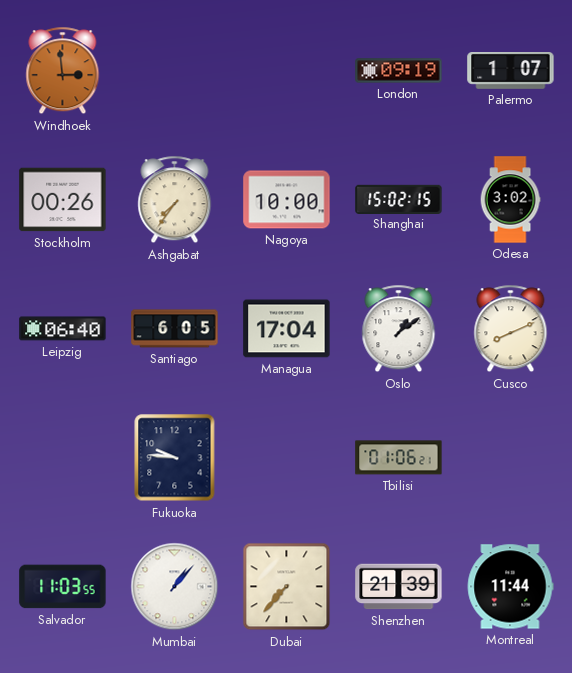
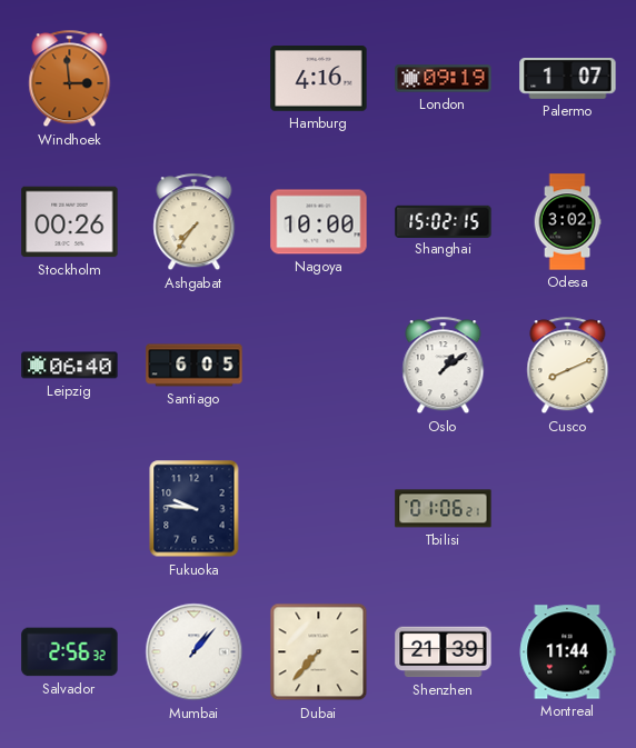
Hamburg: none -> 4:16 (319, 79)
Managua: 17:04 -> none (287, 329)
Salvador: 11:03 -> 2:56 (70, 652)
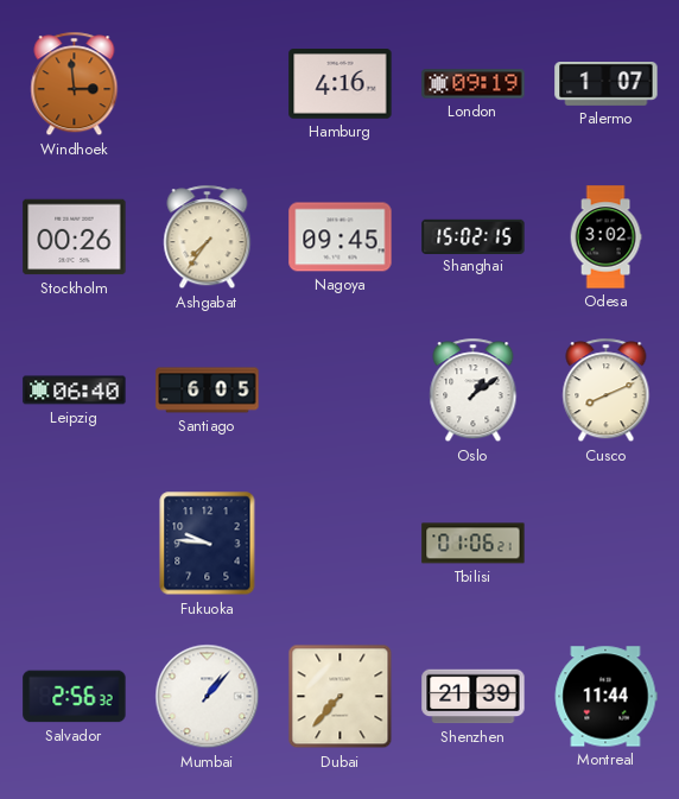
Nagoya: 10:00 -> 09:45 (341, 237)
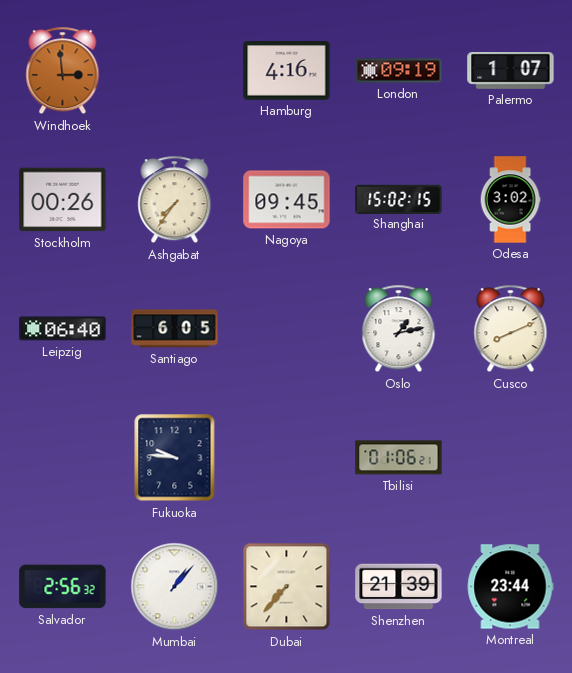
Oslo: 1:09 -> 1:13 (399, 329)
Montreal: 11:44 -> 23:44 (510, 587)
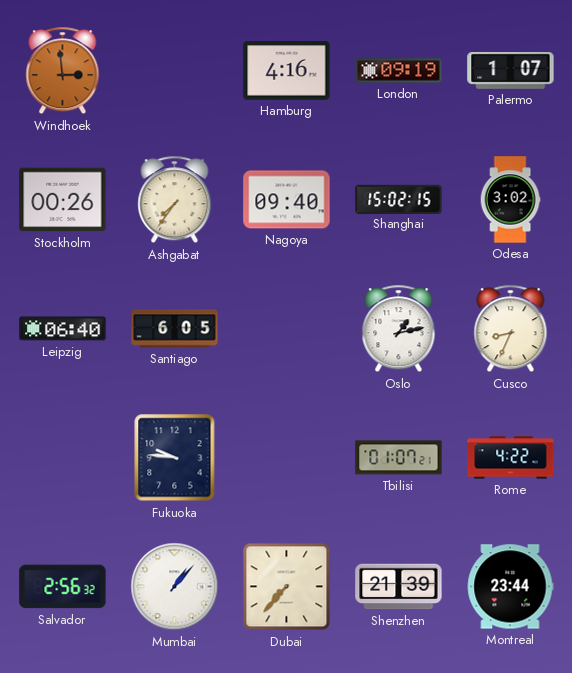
Nagoya: 09:45 -> 09:40 (287, 200)
Cusco: 8:11 -> 8:34 (511, 329)
Tbilisi: 01:06 -> 01:07 (399, 458)
Rome: none -> 4:22 (511, 458)
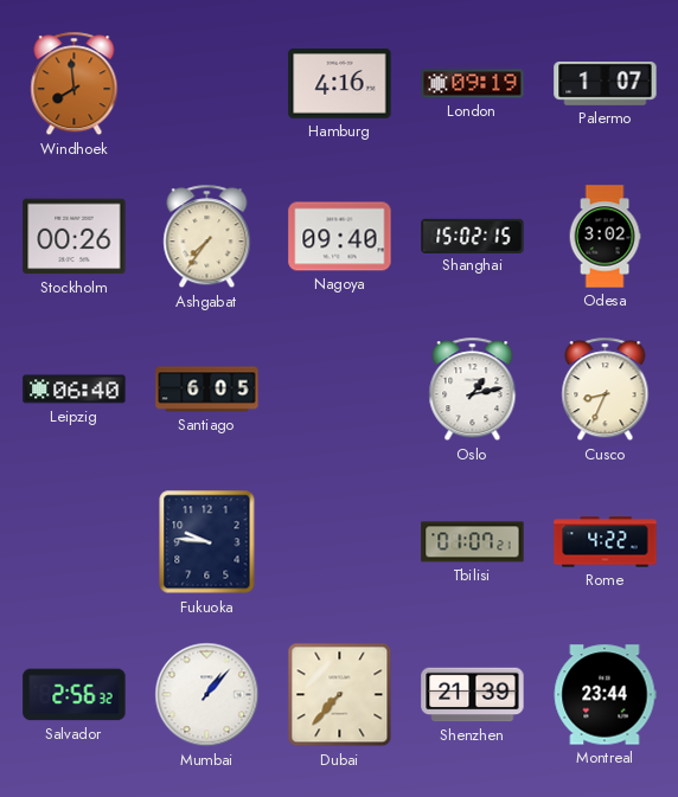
Windhoek: 2:59 -> 7:59 (75, 84)
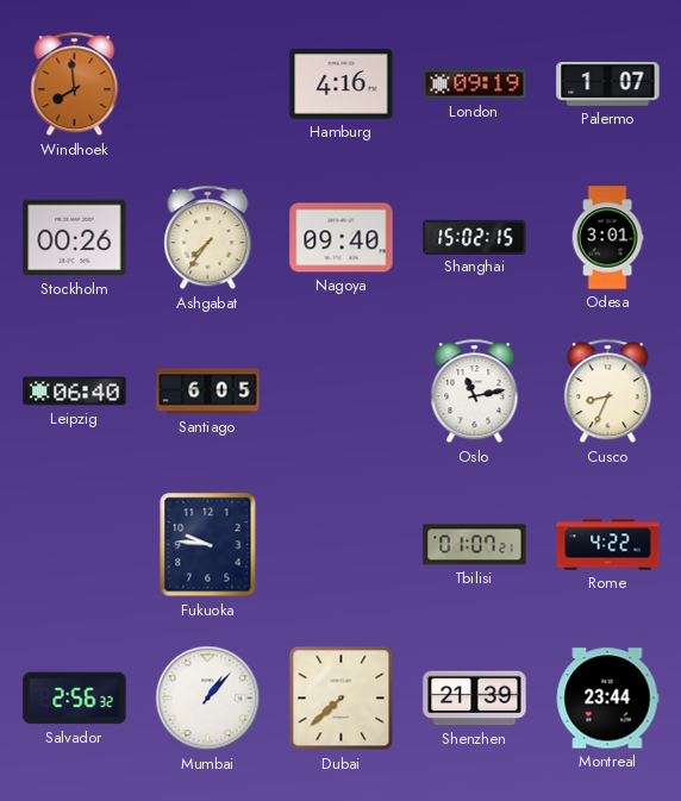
Odesa: 3:02 -> 3:01 (607, 238)
Oslo: 1:13 -> 11:13 (475, 392)
Dubai: 7:37 -> 7:38 (342, 699)
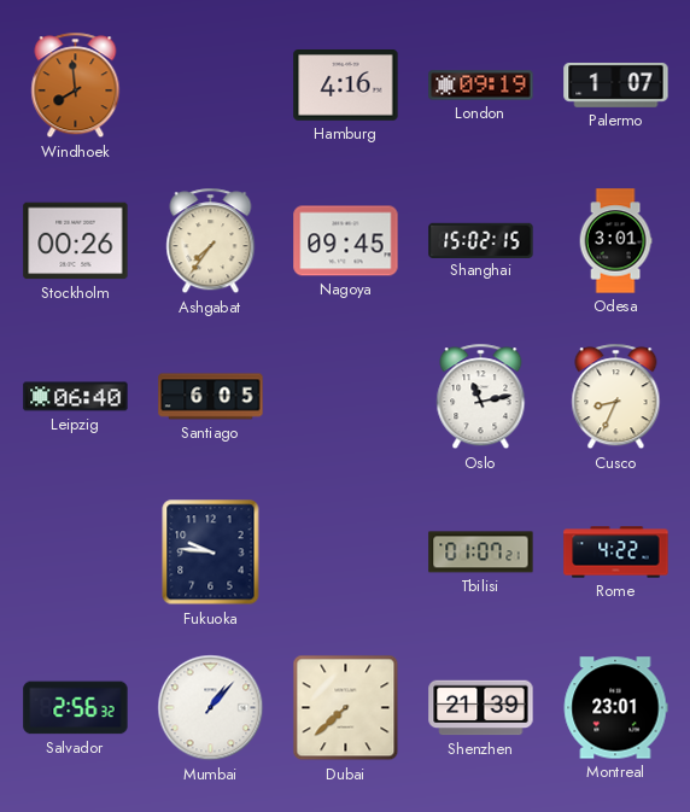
Nagoya: 09:40 -> 09:45 (346, 241)
Montreal: 23:44 -> 23:01 (615, 708)
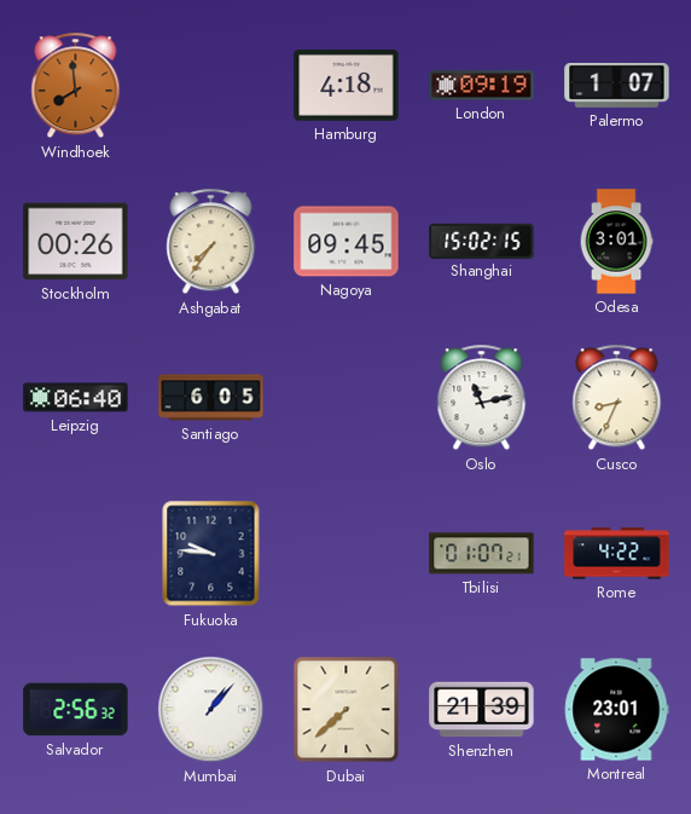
Hamburg: 4:16 -> 4:18 (347, 86)
